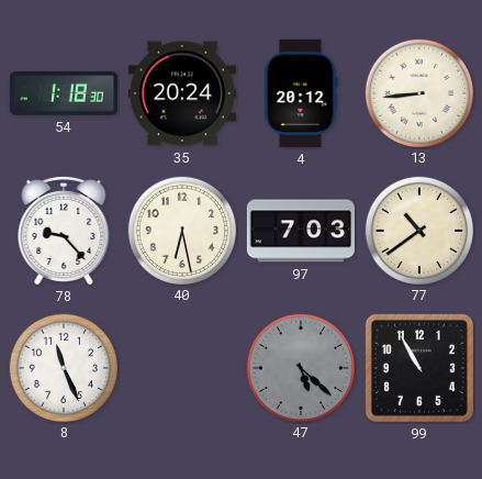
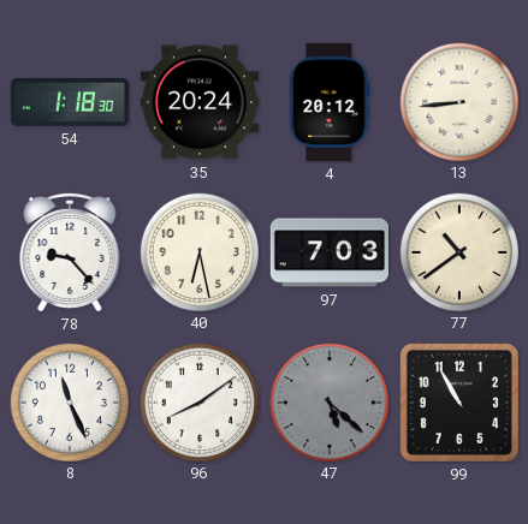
96: none -> 8:09 (198, 401)
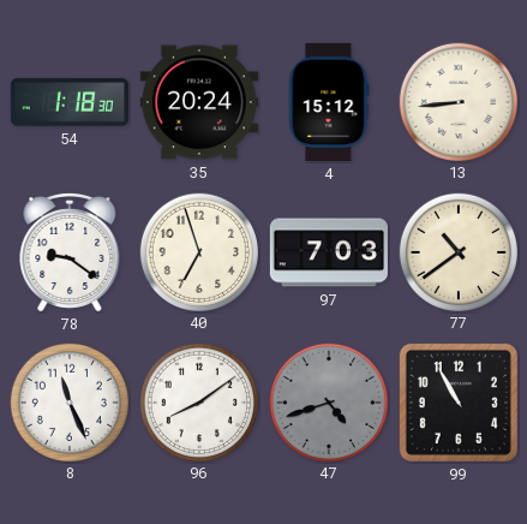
4: 20:12 -> 15:12 (329, 102)
78: 9:23 -> 9:21 (70, 252)
40: 6:28 -> 6:57 (198, 251)
47: 5:22 -> 4:42 (328, 401)
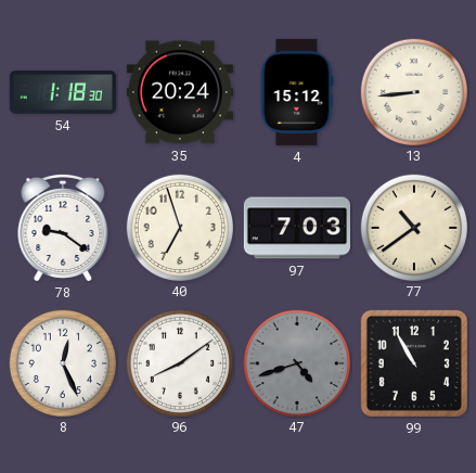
8: 11:26 -> 12:26 (62, 362)
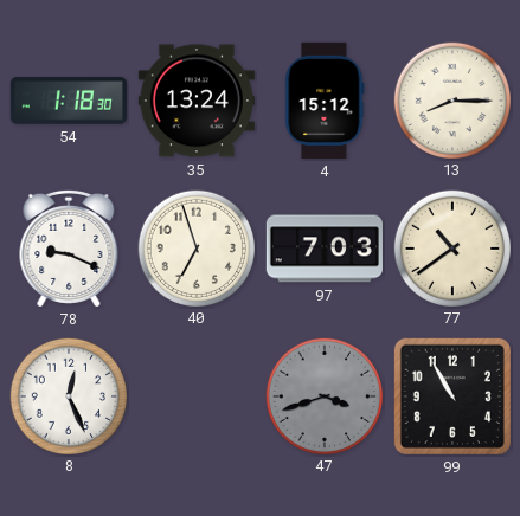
35: 20:24 -> 13:24 (197, 101)
13: 8:44 -> 8:15 (451, 99)
78: 9:21 -> 9:19 (69, 249)
96: 8:09 -> none (179, 362)
47: 4:42 -> 3:42 (323, 395)
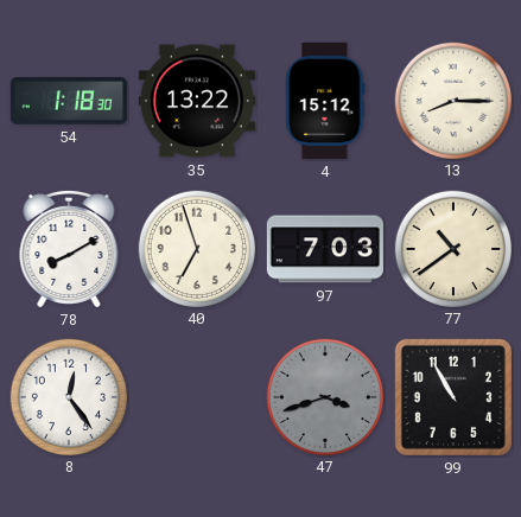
35: 13:24 -> 13:22 (197, 101)
78: 9:19 -> 8:10 (69, 249)
8: 12:26 -> 12:24 (68, 396)
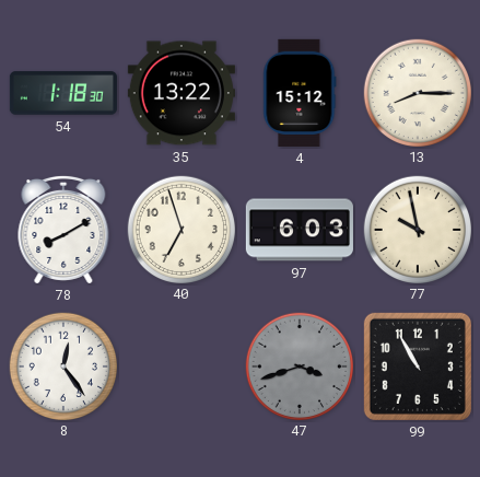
97: 7:03 -> 6:03 (300, 230)
77: 10:39 -> 9:58 (417, 229)
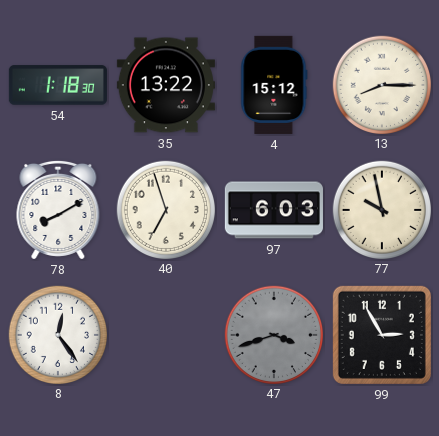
99: 10:55 -> 2:55 (382, 335)
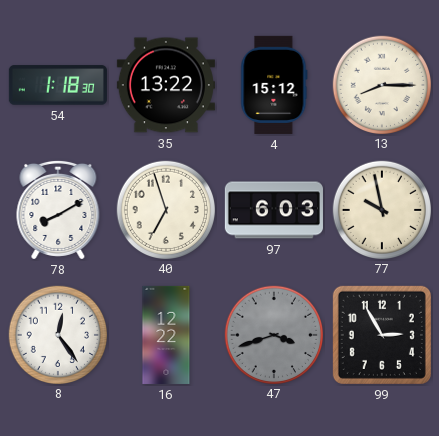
16: none -> 12:22 (166, 335)
